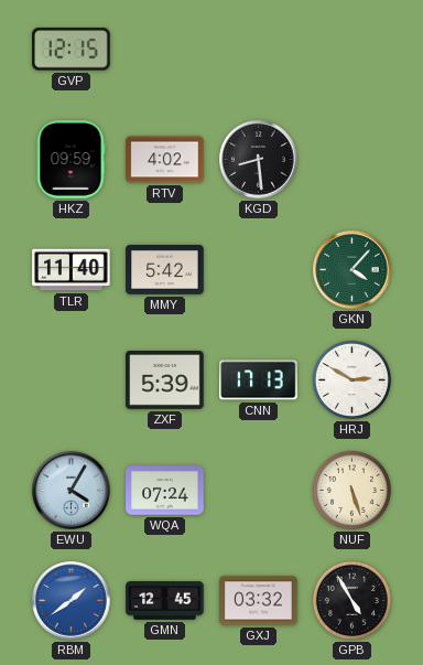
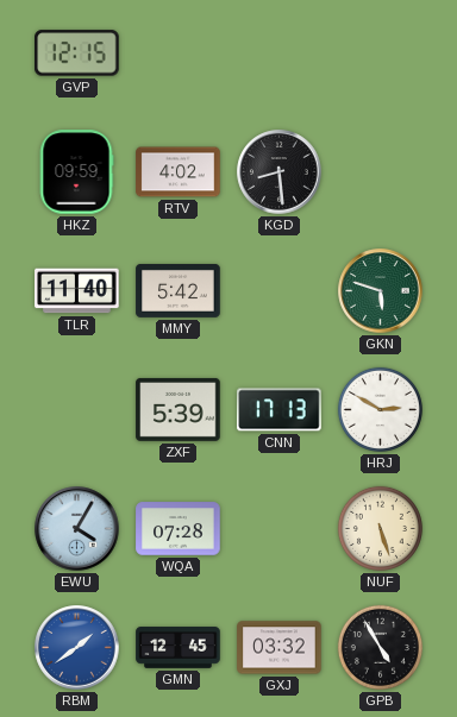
GKN: 4:07 -> 5:48 (381, 291)
WQA: 07:24 -> 07:28 (179, 529)
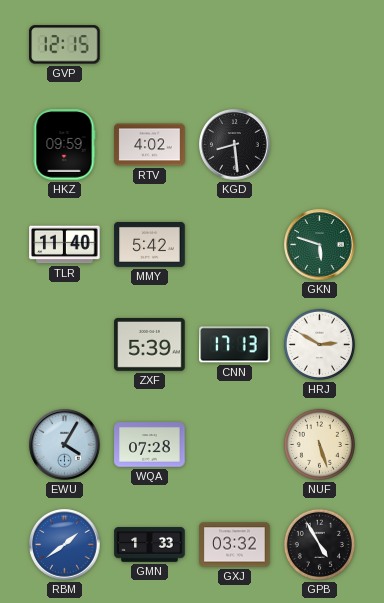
GMN: 12:45 -> 1:33 (150, 545)
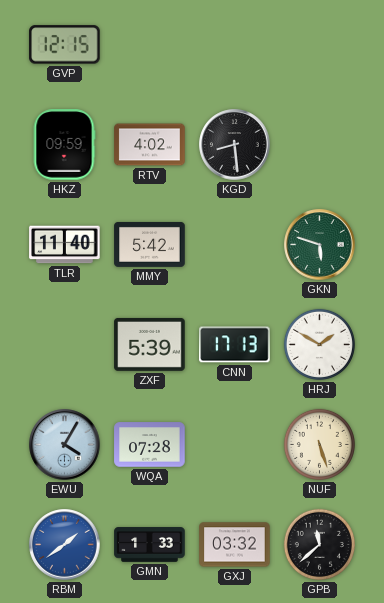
HRJ: 2:50 -> 1:50 (319, 344)
GPB: 4:55 -> 11:38 (319, 544)
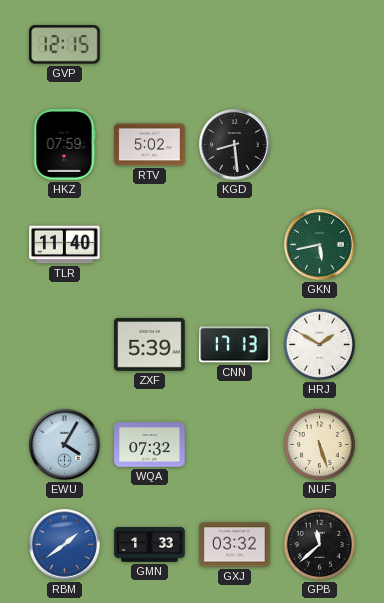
HKZ: 09:59 -> 07:59 (64, 145)
RTV: 4:02 -> 5:02 (150, 145)
MMY: 5:42 -> none (150, 244)
GKN: 5:48 -> 5:43 (320, 245)
WQA: 07:28 -> 07:32 (150, 445)
